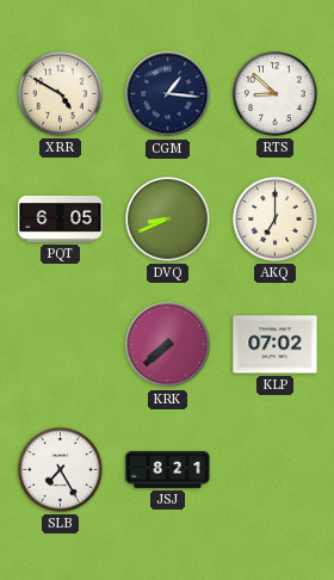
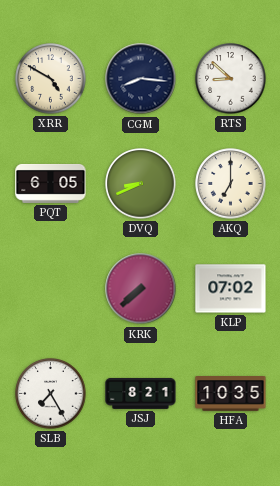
CGM: 1:16 -> 8:16 (141, 79)
HFA: none -> 10:35 (231, 394)
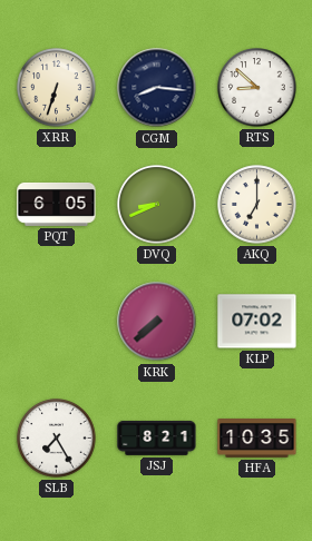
XRR: 4:50 -> 6:33 (57, 88)
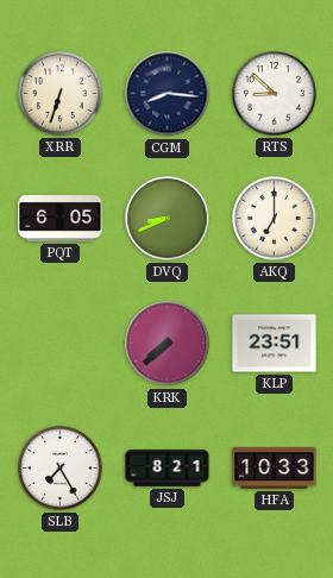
KLP: 07:02 -> 23:51 (275, 344)
HFA: 10:35 -> 10:33 (275, 469)
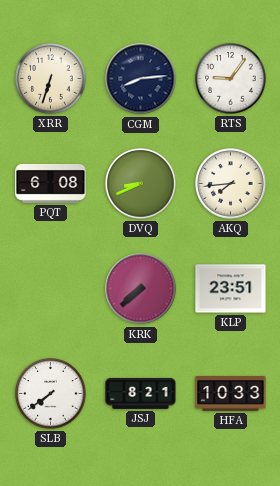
CGM: 8:16 -> 8:14 (141, 79)
RTS: 8:52 -> 9:06 (231, 79)
PQT: 6:05 -> 6:08 (51, 183)
AKQ: 7:00 -> 7:44 (231, 184)
SLB: 7:25 -> 7:39 (51, 394)
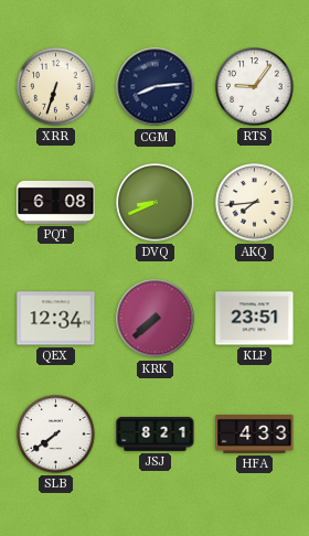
QEX: none -> 12:34 (56, 319)
HFA: 10:33 -> 4:33 (255, 435)
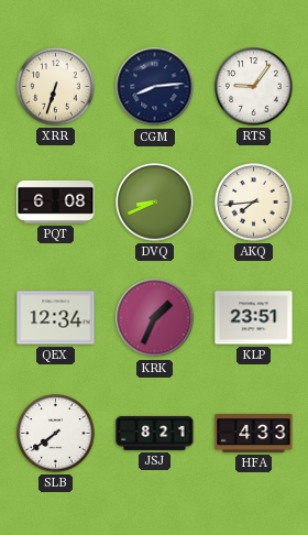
KRK: 7:38 -> 1:34 (155, 318)
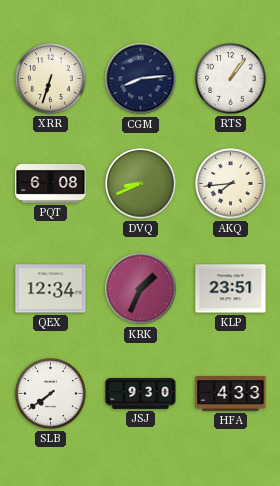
RTS: 9:06 -> 1:06 (231, 79)
JSJ: 8:21 -> 9:30 (141, 393)
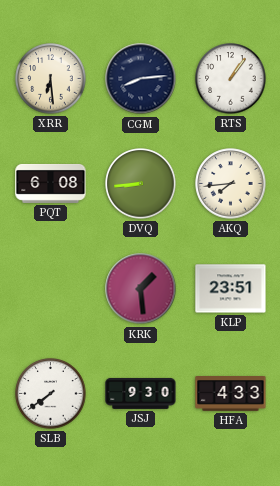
XRR: 6:33 -> 6:29 (51, 79)
DVQ: 8:41 -> 8:44 (141, 184)
QEX: 12:34 -> none (51, 289)
KRK: 1:34 -> 1:29 (141, 289)
